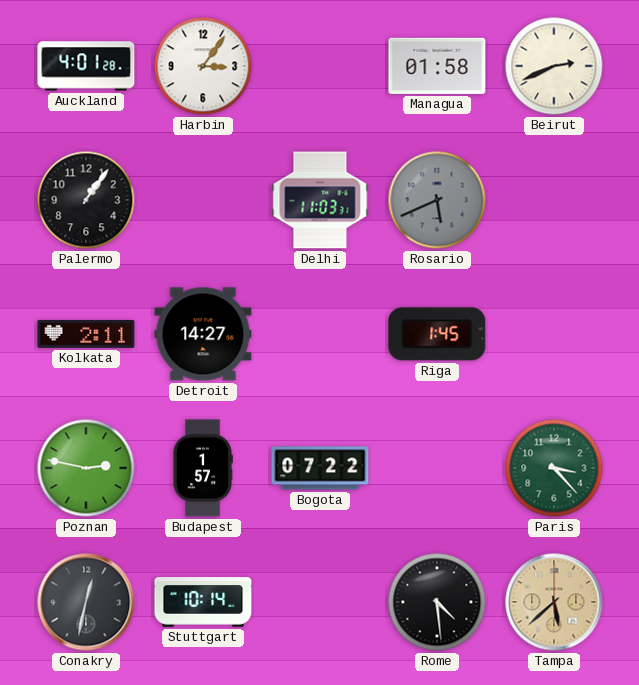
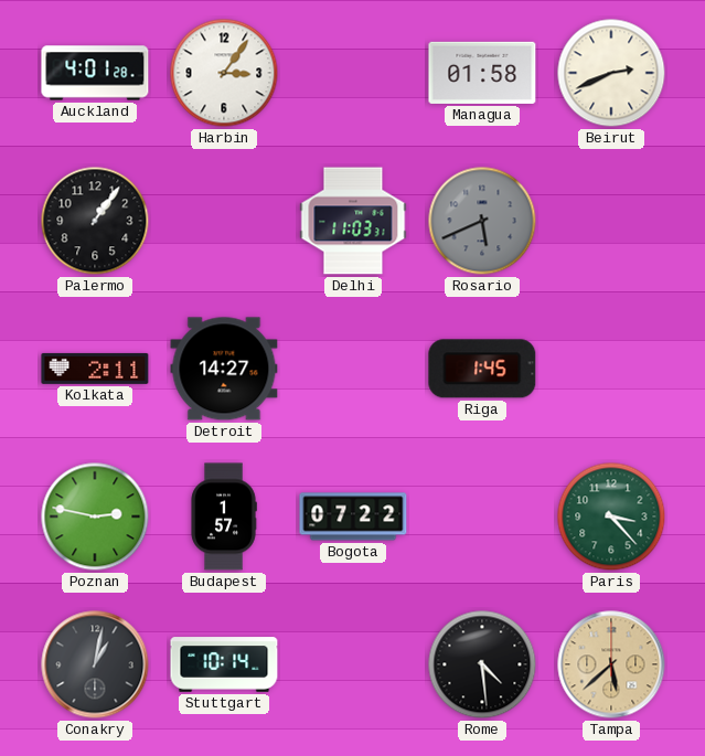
Conakry: 12:32 -> 1:02 (95, 664)
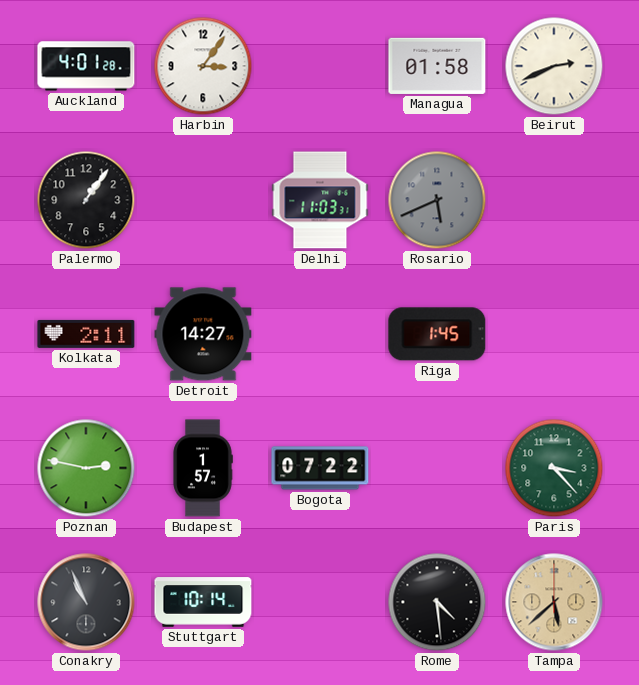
Conakry: 1:02 -> 10:56 (86, 602)
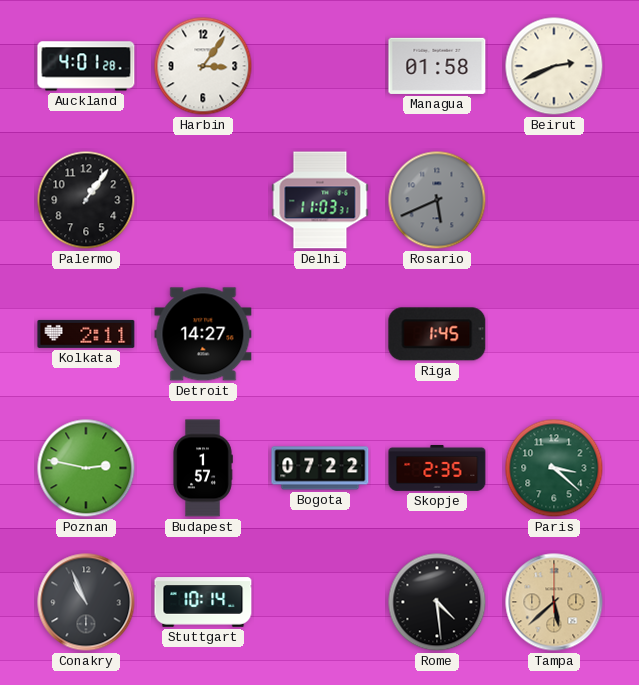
Skopje: none -> 2:35 (437, 468)
Paris: 3:23 -> 3:22 (554, 468)
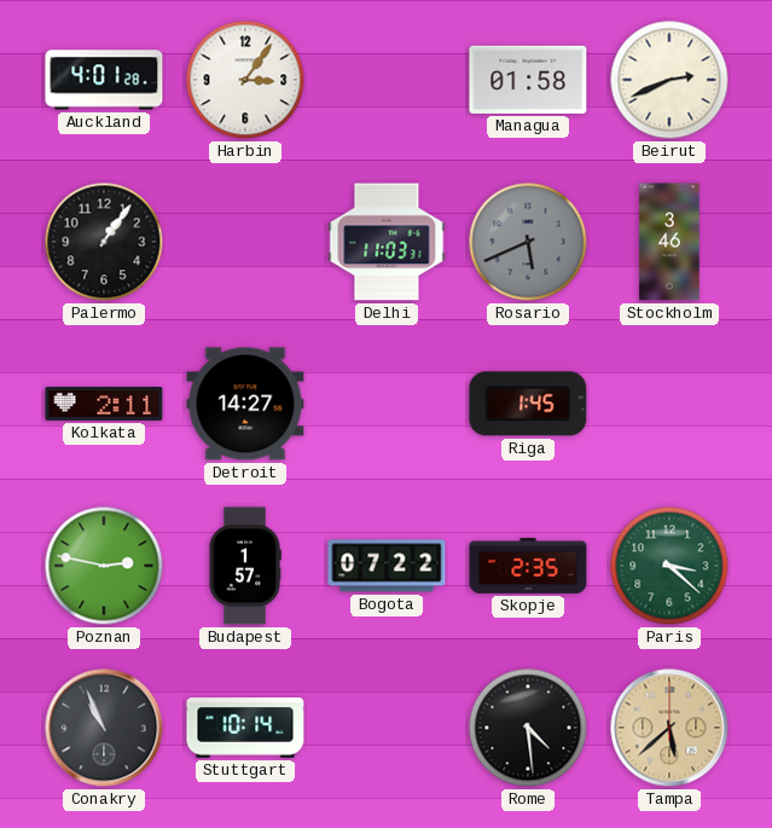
Stockholm: none -> 3:46 (669, 242)
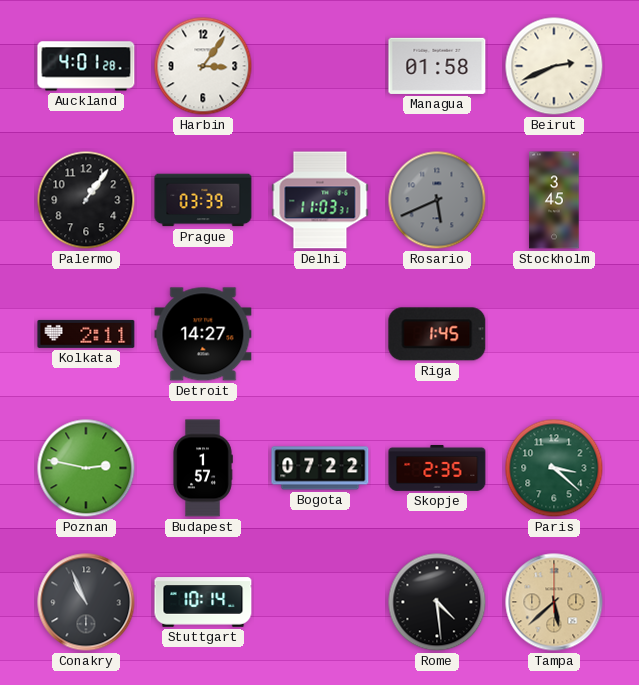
Prague: none -> 03:39 (203, 200)
Stockholm: 3:46 -> 3:45 (554, 200)
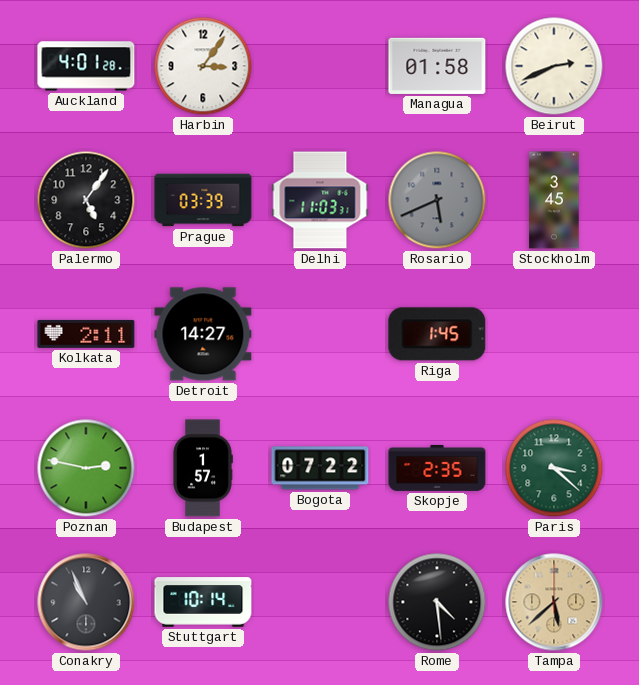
Palermo: 1:06 -> 5:06 (86, 200)
